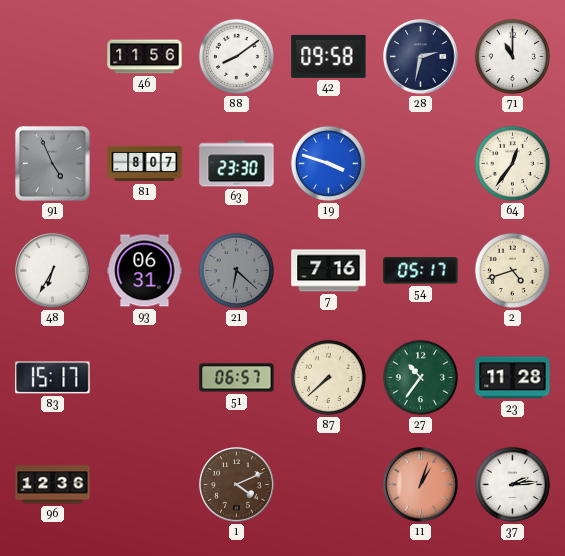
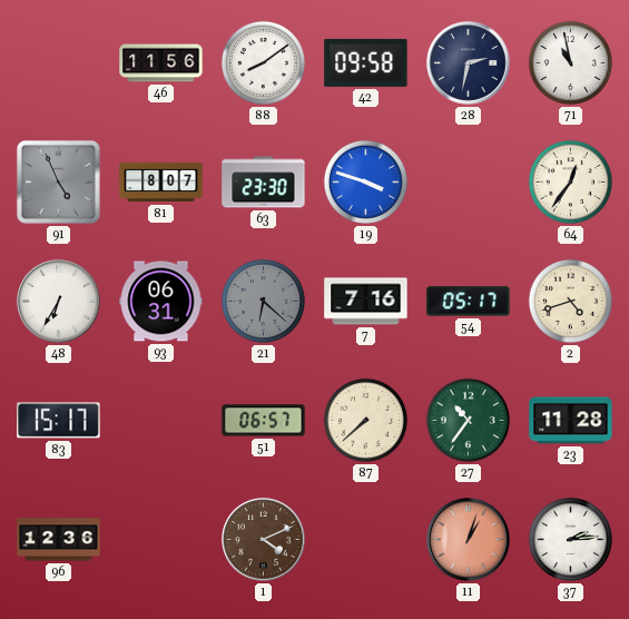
71: 11:00 -> 10:58 (570, 62)
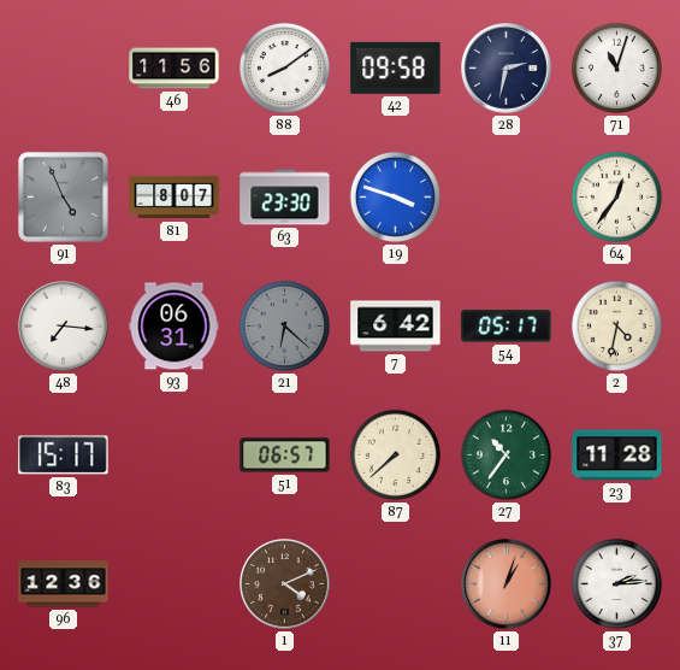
71: 10:58 -> 11:03 (616, 67)
48: 6:35 -> 7:16 (64, 327)
7: 7:16 -> 6:42 (396, 327)
2: 4:42 -> 4:32 (616, 325)
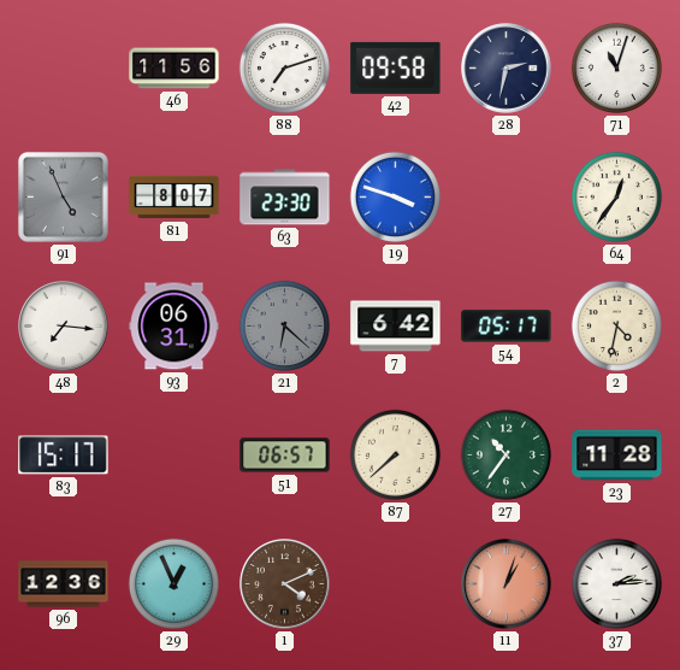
88: 8:09 -> 7:12 (284, 67)
29: none -> 12:56 (173, 583)
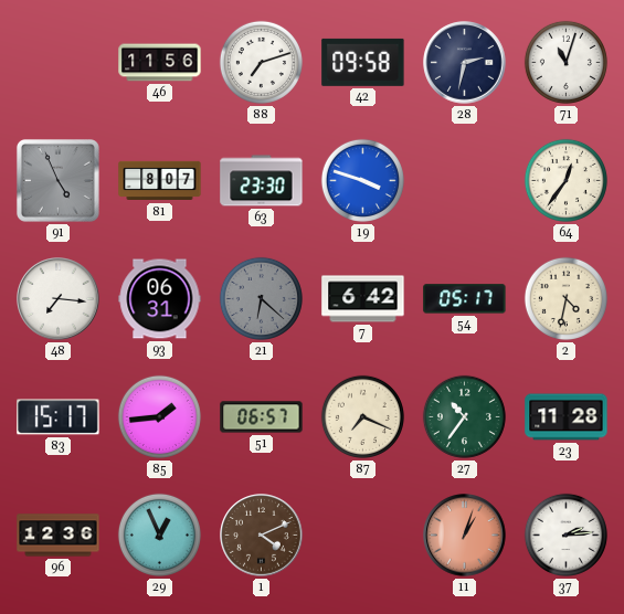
85: none -> 1:44 (159, 416)
87: 7:38 -> 7:19 (362, 416)
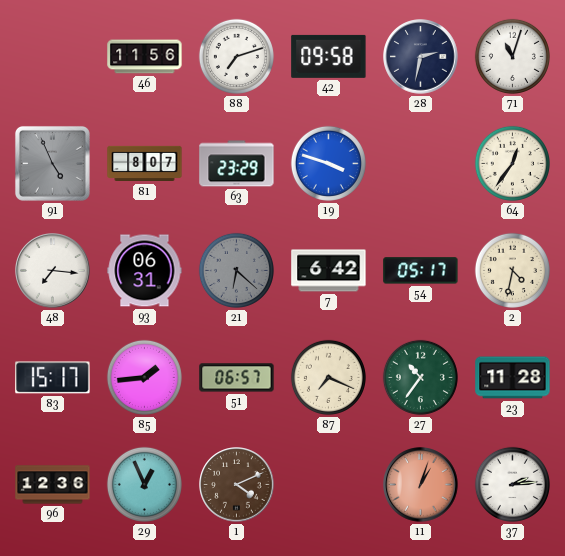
63: 23:30 -> 23:29 (237, 164)
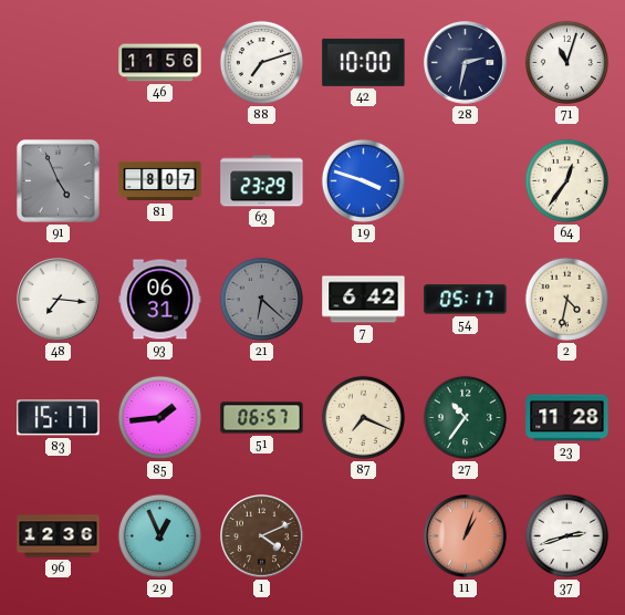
42: 09:58 -> 10:00 (364, 62)
37: 2:14 -> 2:42 (566, 535)
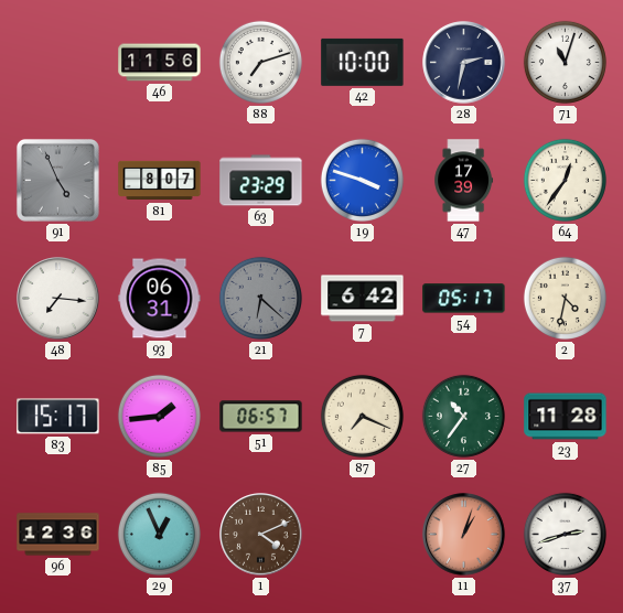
47: none -> 17:39 (464, 181)
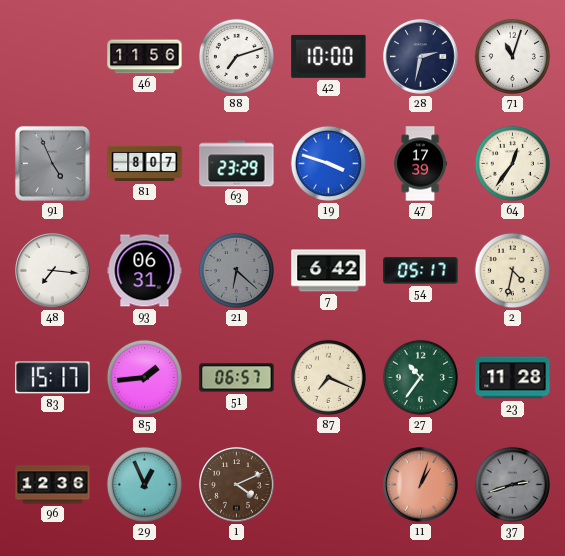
37 dial: white -> grey (512, 484)
